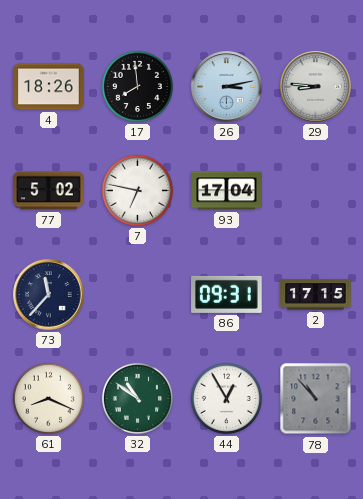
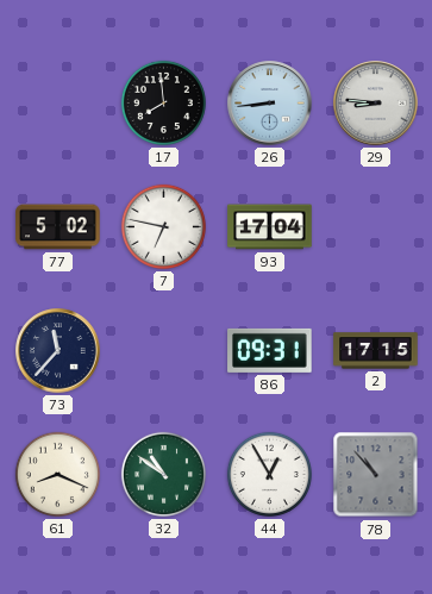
4: 18:26 -> none (49, 87)
26: 3:13 -> 8:44 (270, 104)
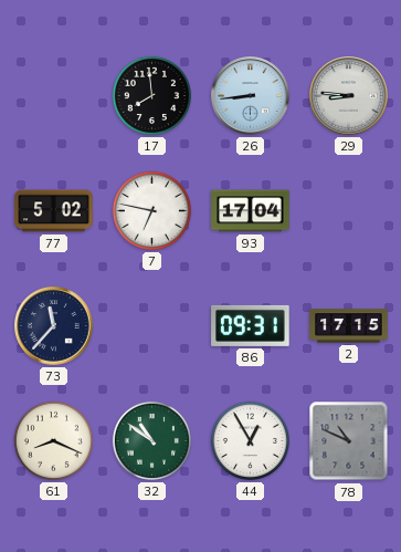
78: 10:53 -> 10:49 (349, 441)
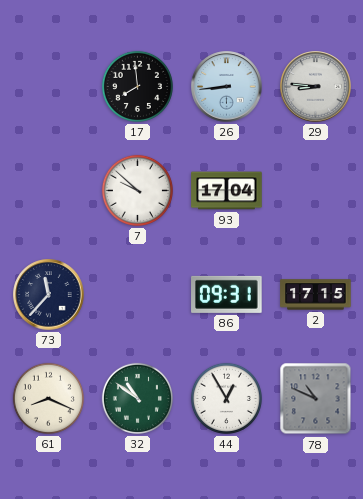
77: 5:02 -> none (54, 211)
7: 6:47 -> 9:52 (137, 190)
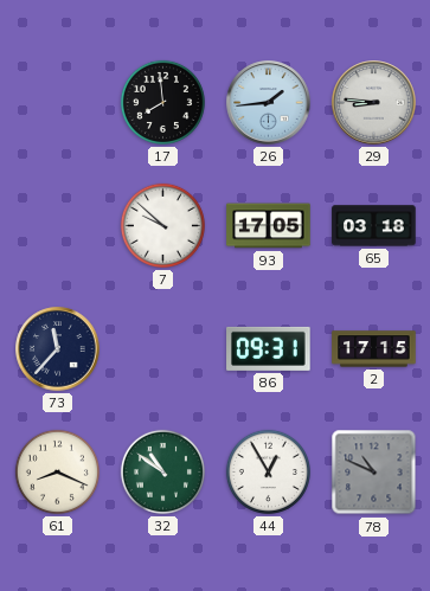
26: 8:44 -> 1:44 (269, 103)
93: 17:04 -> 17:05 (269, 226)
65: none -> 03:18 (374, 226)
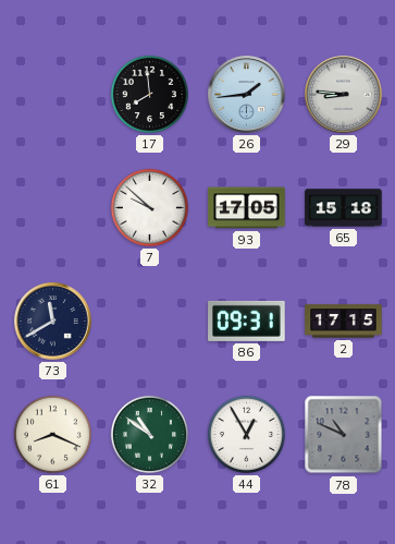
65: 03:18 -> 15:18 (344, 208)
73: 11:37 -> 11:40 (53, 322)
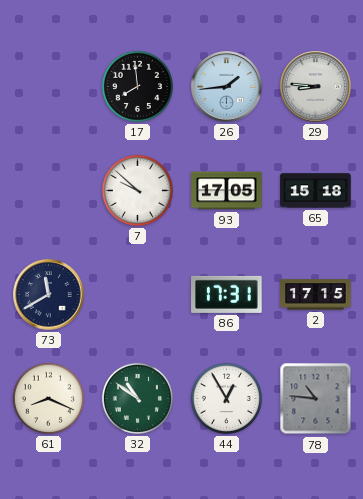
86: 09:31 -> 17:31 (227, 294)
78: 10:49 -> 10:46 (316, 399)
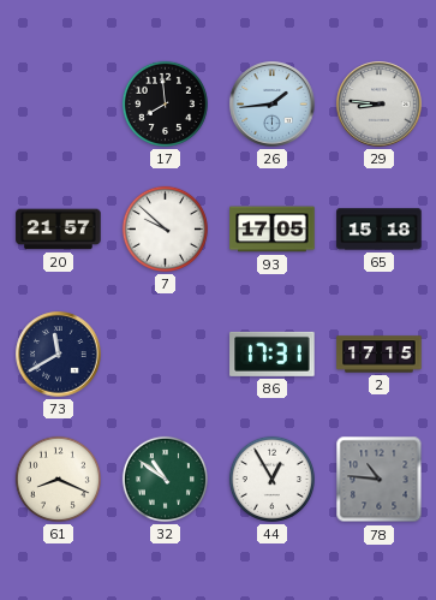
20: none -> 21:57 (59, 230)
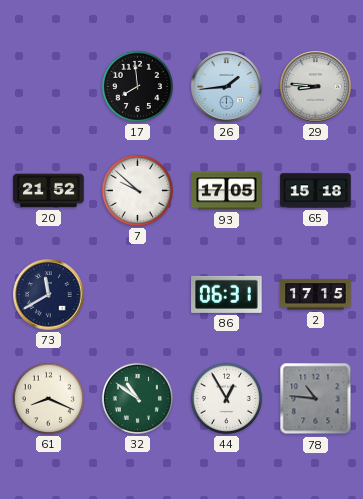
20: 21:57 -> 21:52 (49, 191)
86: 17:31 -> 06:31 (227, 294)
